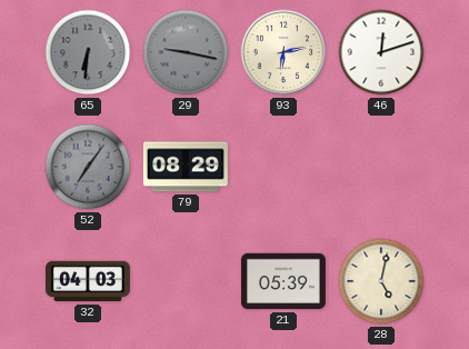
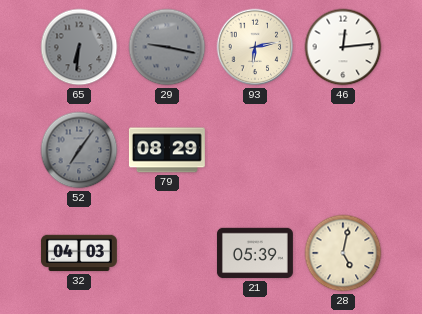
46: 12:12 -> 12:14 (343, 47)
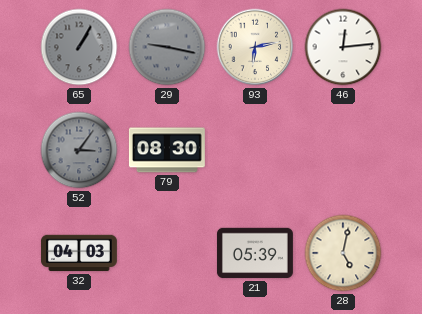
65: 6:31 -> 1:05 (79, 47)
52: 7:06 -> 3:06 (79, 150)
79: 08:29 -> 08:30 (167, 150)
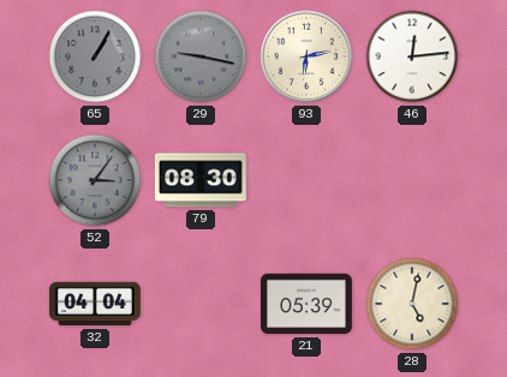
32: 04:03 -> 04:04 (95, 304)
